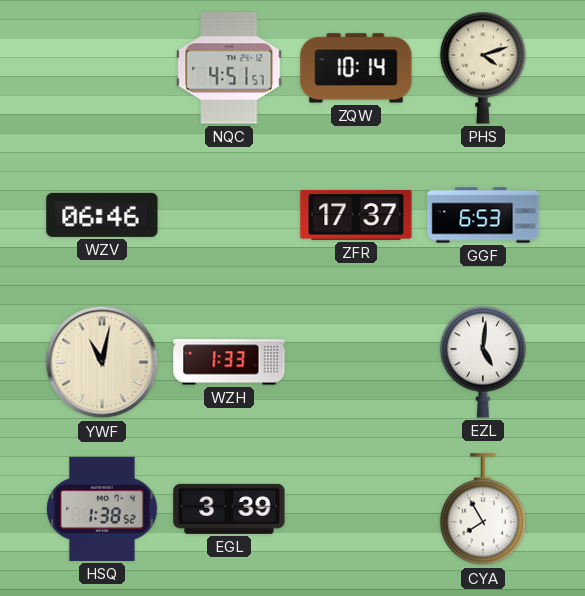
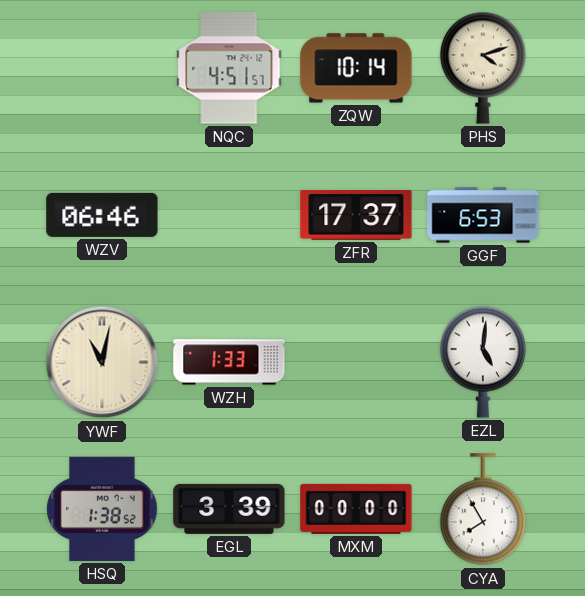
MXM: none -> 00:00 (356, 509)
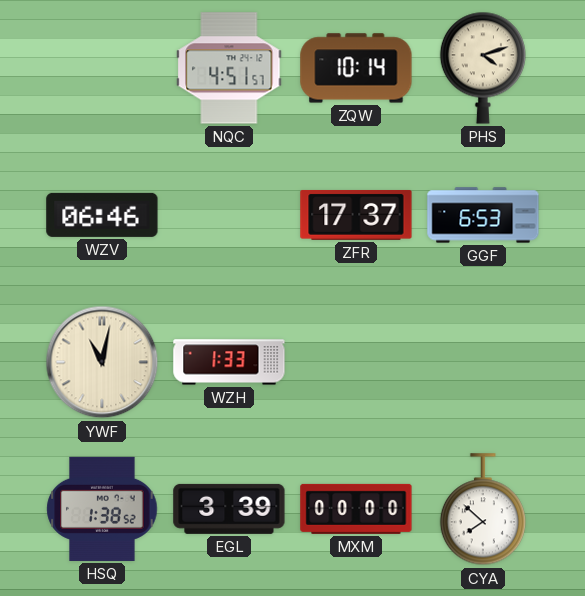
EZL: 5:01 -> none (483, 362)
CYA: 7:55 -> 7:52 (483, 510)
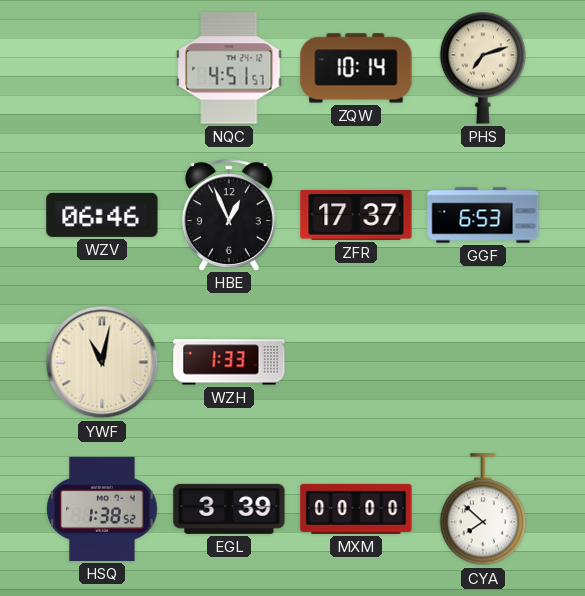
PHS: 4:12 -> 7:12 (483, 68)
HBE: none -> 12:56 (229, 215)
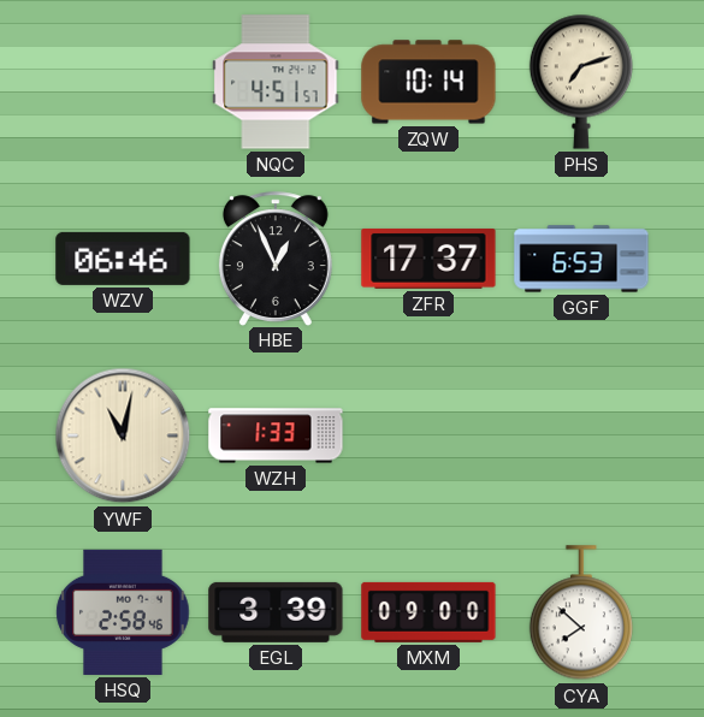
HSQ: 1:38 -> 2:58 (123, 612)
MXM: 00:00 -> 09:00 (428, 612)
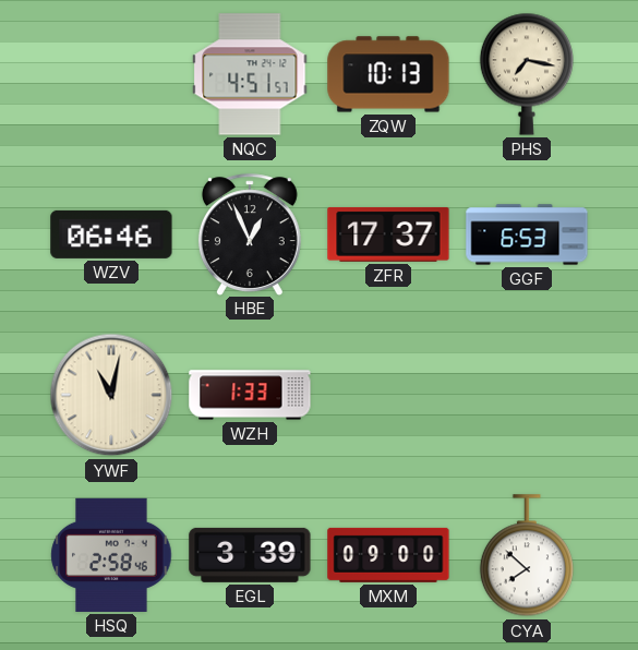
ZQW: 10:14 -> 10:13 (388, 74)
PHS: 7:12 -> 7:17 (527, 74)
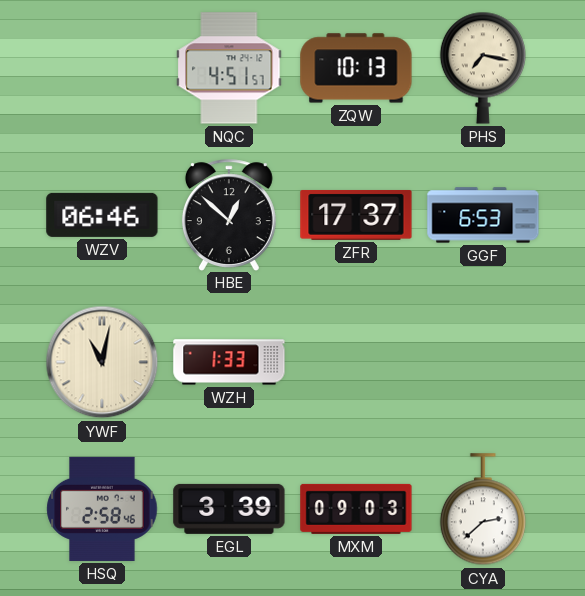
HBE: 12:56 -> 12:52 (229, 215)
MXM: 09:00 -> 09:03 (356, 509)
CYA: 7:52 -> 2:38 (483, 510)
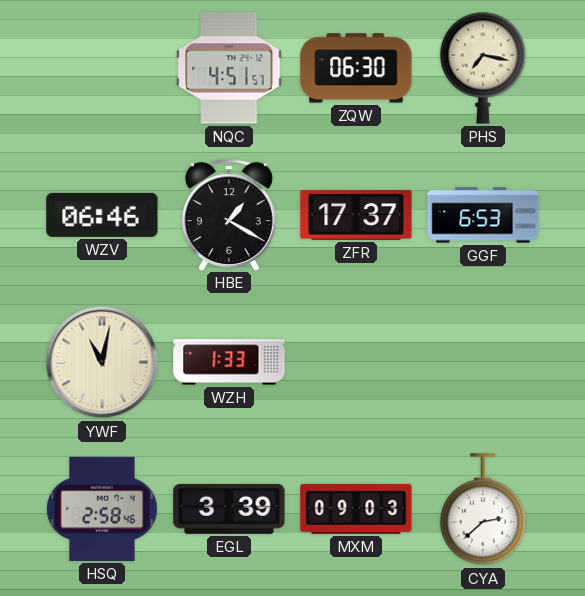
ZQW: 10:13 -> 06:30 (356, 68)
HBE: 12:52 -> 1:20 (229, 215)
